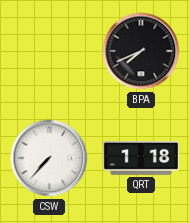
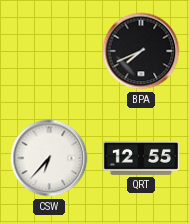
CSW: 7:37 -> 6:37 (49, 158)
QRT: 1:18 -> 12:55 (141, 158)
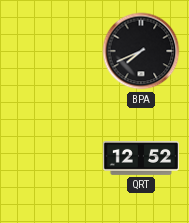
CSW: 6:37 -> none (49, 158)
QRT: 12:55 -> 12:52 (141, 158)
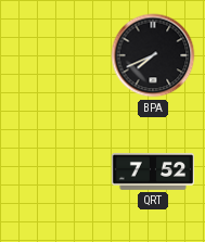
QRT: 12:52 -> 7:52 (153, 171)
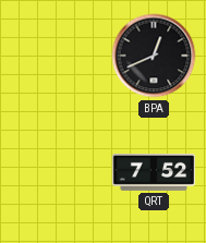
BPA: 7:41 -> 12:41 (154, 56)
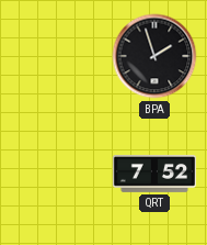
BPA: 12:41 -> 1:57 (154, 56)
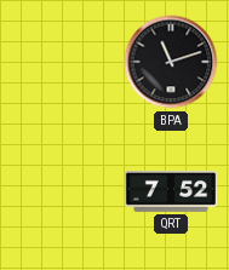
BPA: 1:57 -> 11:12 (171, 62)
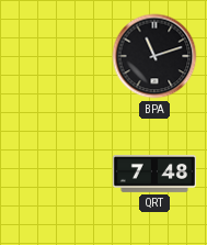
QRT: 7:52 -> 7:48 (154, 174)
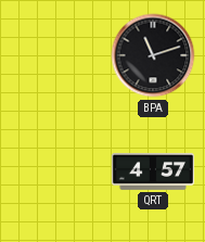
QRT: 7:48 -> 4:57 (153, 171)
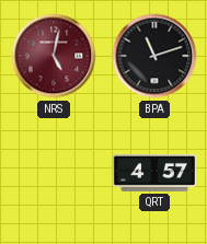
NRS: none -> 5:02 (54, 56)
